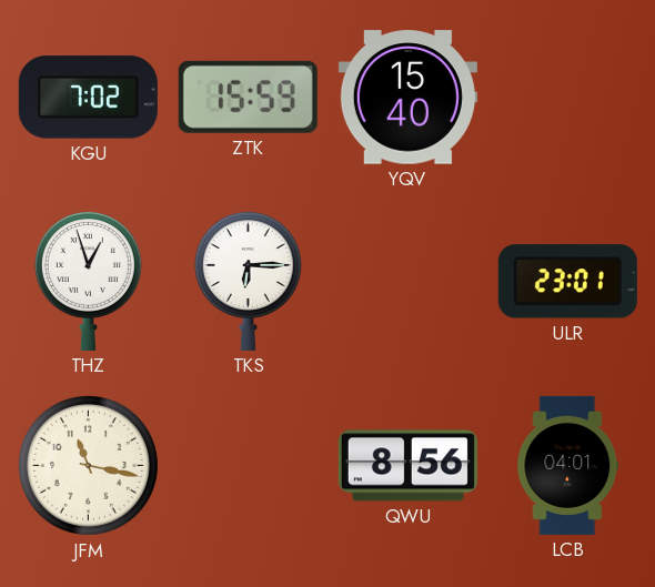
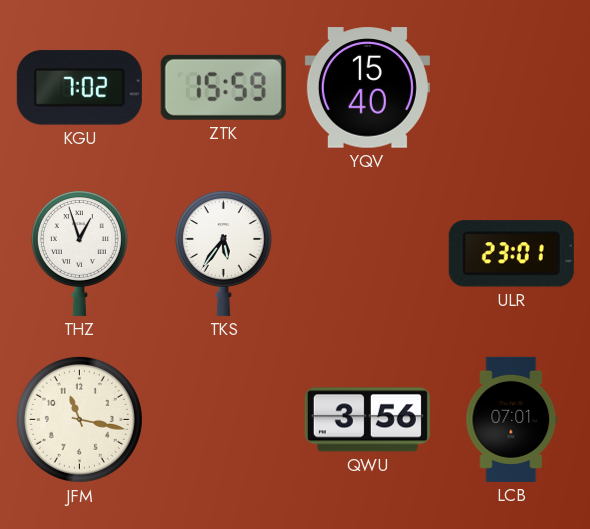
TKS: 6:15 -> 5:36 (223, 253)
QWU: 8:56 -> 3:56 (367, 420)
LCB: 04:01 -> 07:01 (512, 419)
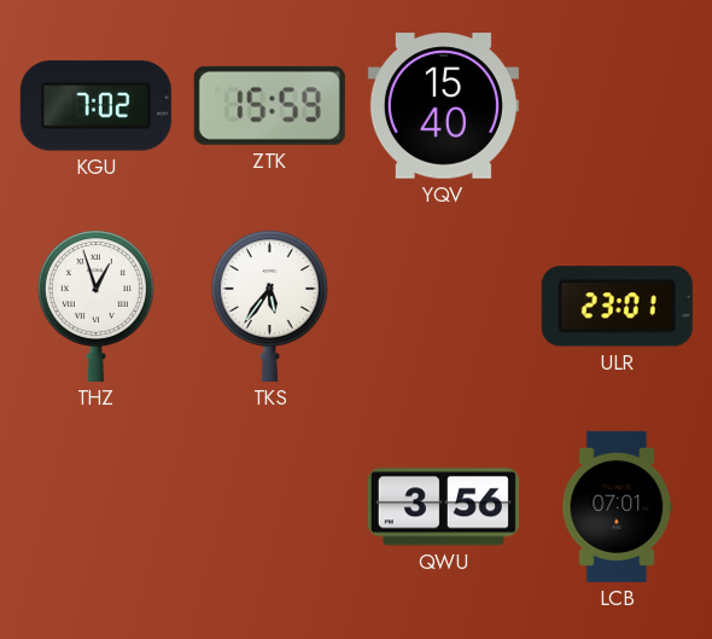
JFM: 11:17 -> none (79, 419)
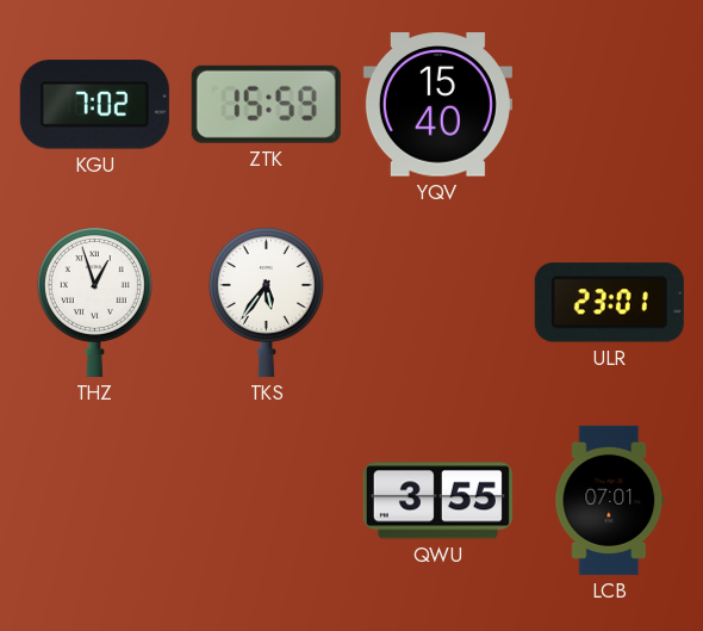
QWU: 3:56 -> 3:55 (437, 501)
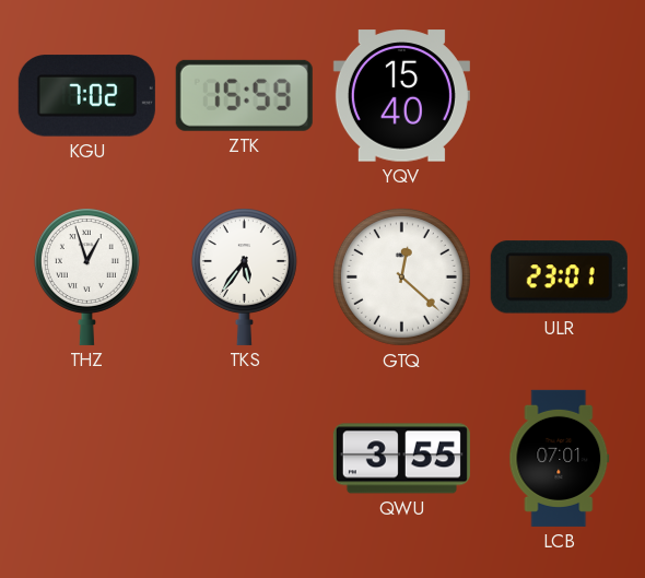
GTQ: none -> 12:22 (401, 276)
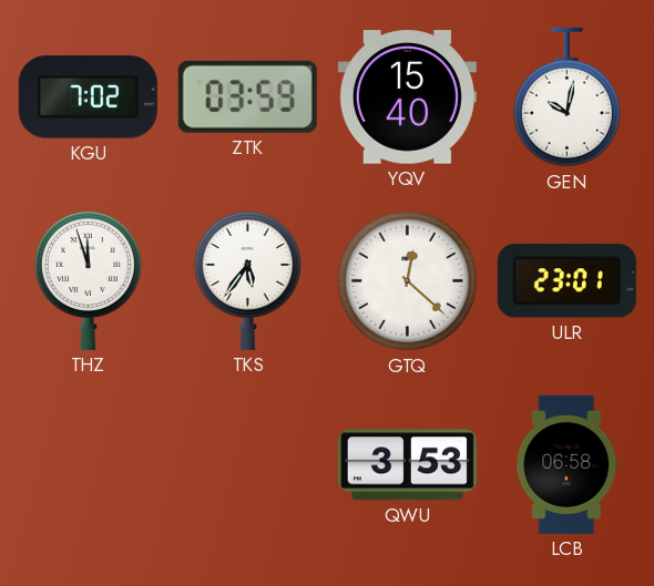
ZTK: 15:59 -> 03:59 (247, 96)
GEN: none -> 10:02 (566, 97)
THZ: 12:57 -> 11:57 (88, 280)
QWU: 3:55 -> 3:53 (407, 465)
LCB: 07:01 -> 06:58 (568, 464)
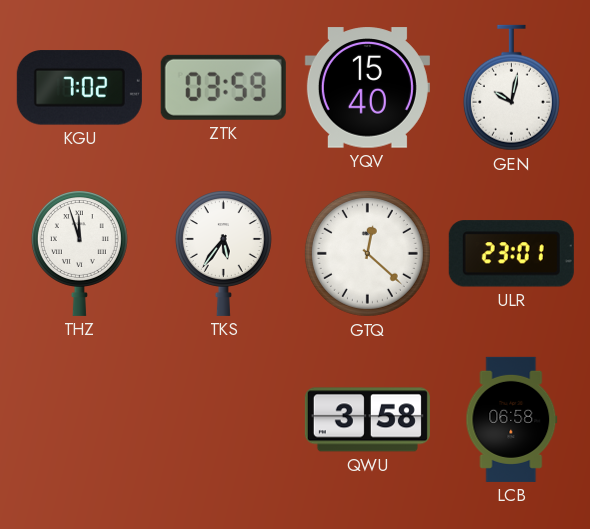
QWU: 3:53 -> 3:58 (367, 420)
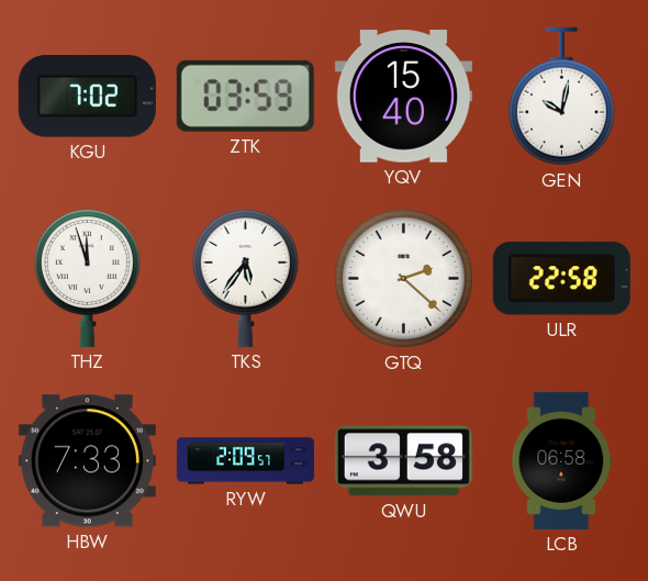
GTQ: 12:22 -> 2:22 (403, 278)
ULR: 23:01 -> 22:58 (561, 279)
HBW: none -> 7:33 (87, 461)
RYW: none -> 2:09 (245, 461)
